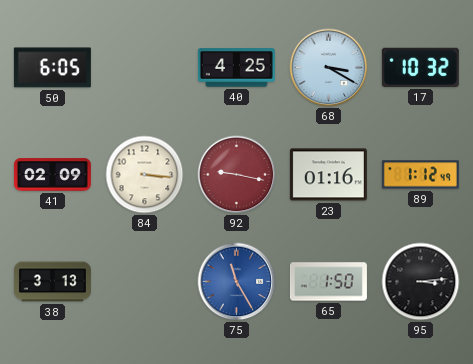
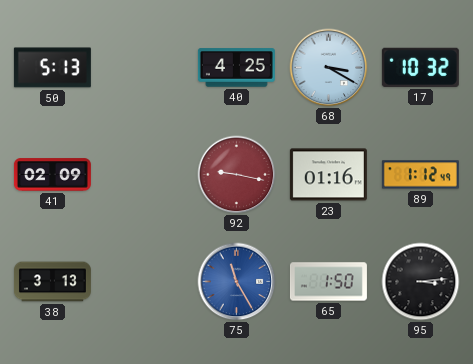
50: 6:05 -> 5:13 (52, 68)
84: 3:16 -> none (145, 175)
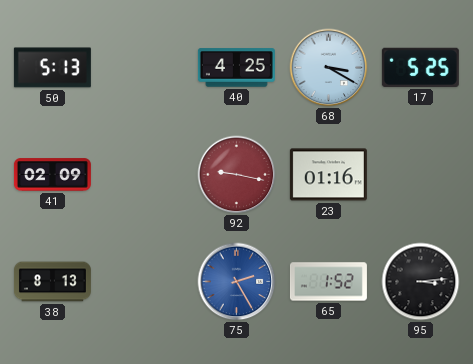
17: 10:32 -> 5:25 (420, 67)
89: 1:12 -> none (420, 175)
38: 3:13 -> 8:13 (52, 282)
75: 11:25 -> 2:25 (237, 282)
65: 1:50 -> 1:52 (328, 282)
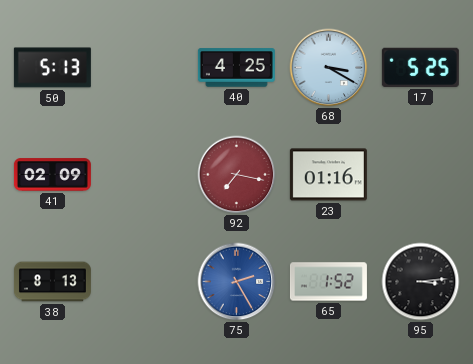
92: 9:17 -> 7:17 (237, 175)
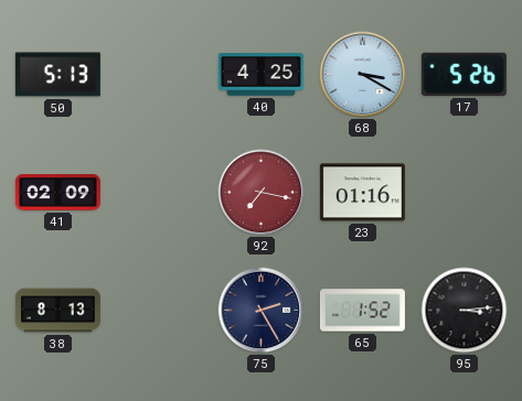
17: 5:25 -> 5:26 (464, 74)
75 dial: blue -> navy (262, 311)
